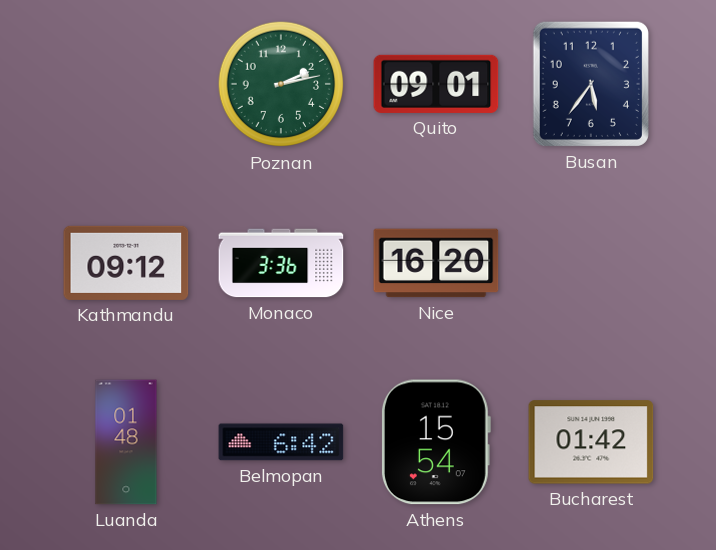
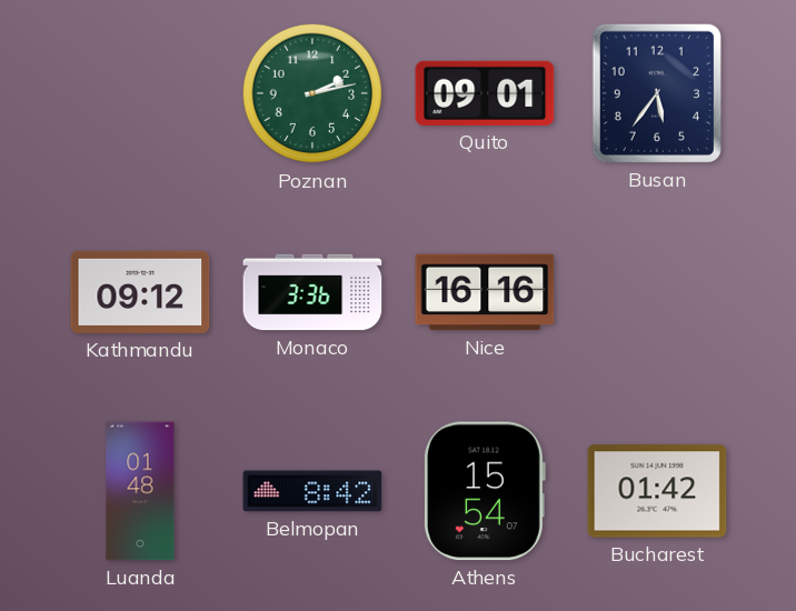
Nice: 16:20 -> 16:16 (485, 292)
Belmopan: 6:42 -> 8:42 (312, 491)
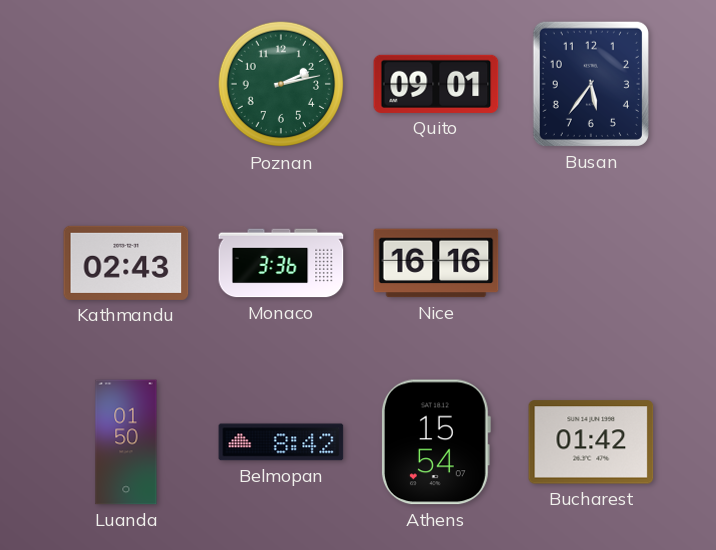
Kathmandu: 09:12 -> 02:43 (126, 263)
Luanda: 01:48 -> 01:50 (126, 442)
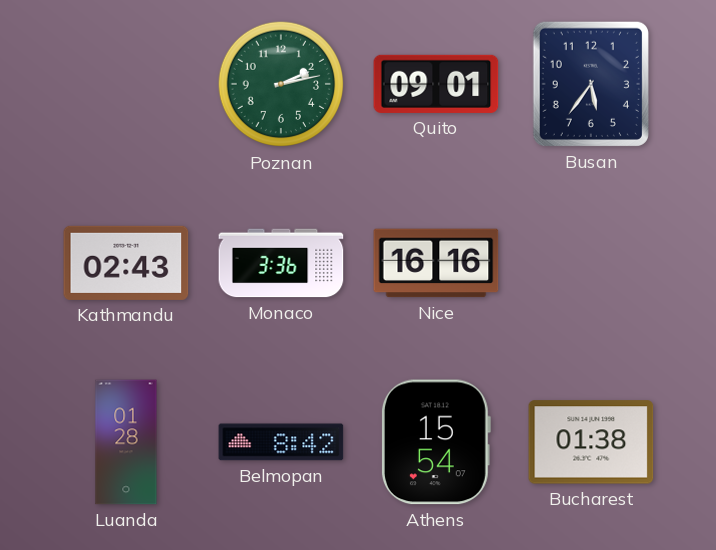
Luanda: 01:50 -> 01:28 (126, 442)
Bucharest: 01:42 -> 01:38 (591, 442)
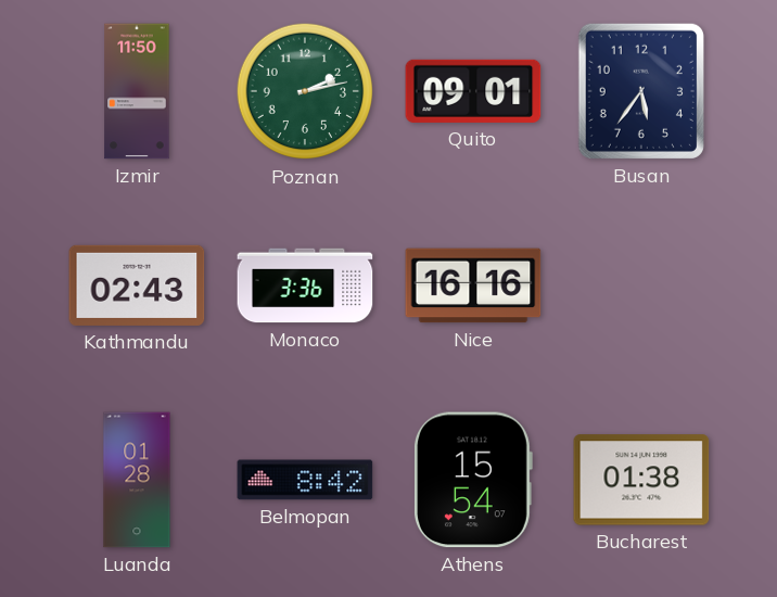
Izmir: none -> 11:50 (137, 91)
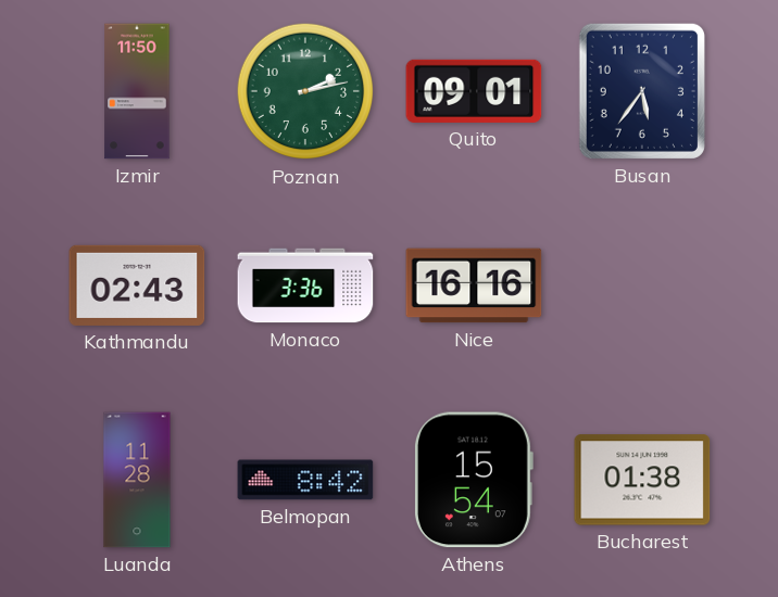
Luanda: 01:28 -> 11:28 (137, 480)
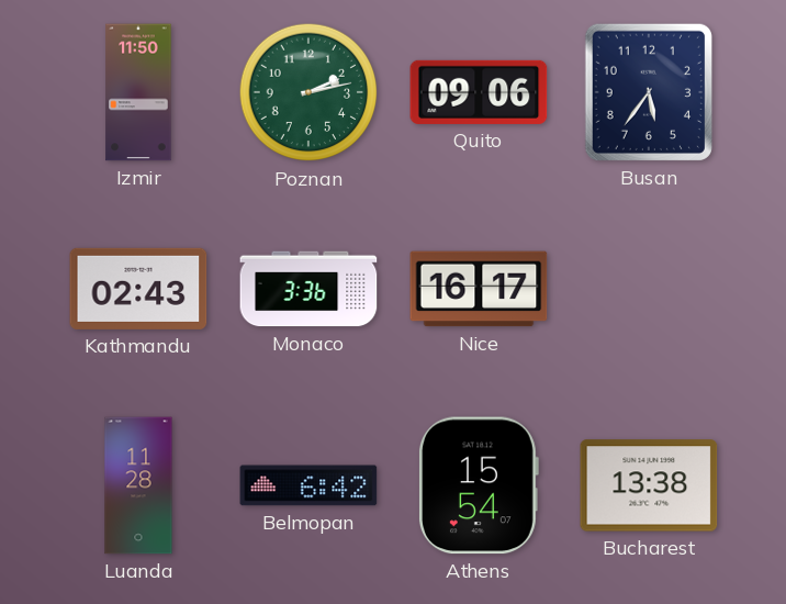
Quito: 09:01 -> 09:06 (479, 92)
Nice: 16:16 -> 16:17 (479, 289)
Belmopan: 8:42 -> 6:42 (308, 485)
Bucharest: 01:38 -> 13:38 (649, 485)
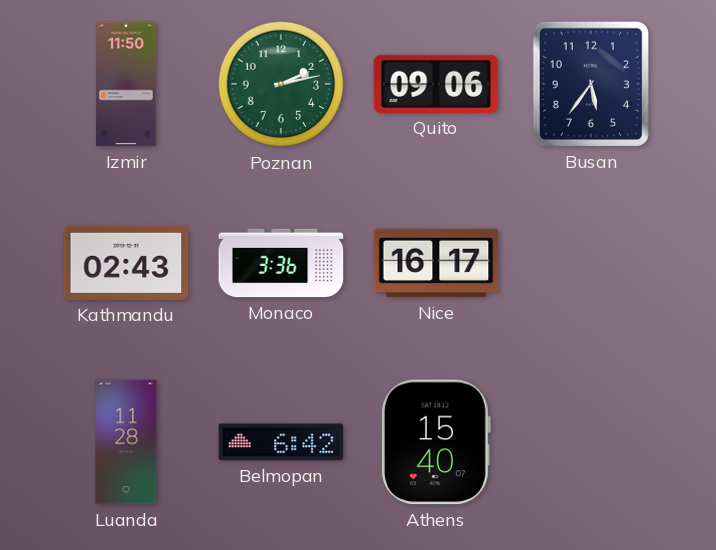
Athens: 15:54 -> 15:40 (436, 442)
Bucharest: 13:38 -> none (649, 485)
